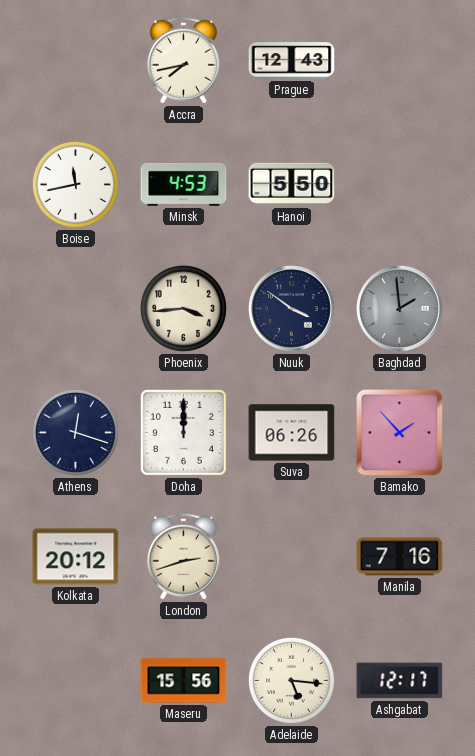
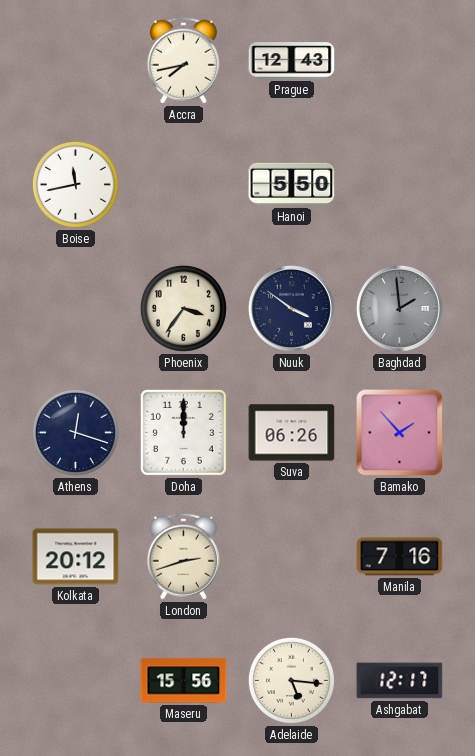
Minsk: 4:53 -> none (184, 184)
Phoenix: 3:44 -> 3:36 (183, 308)
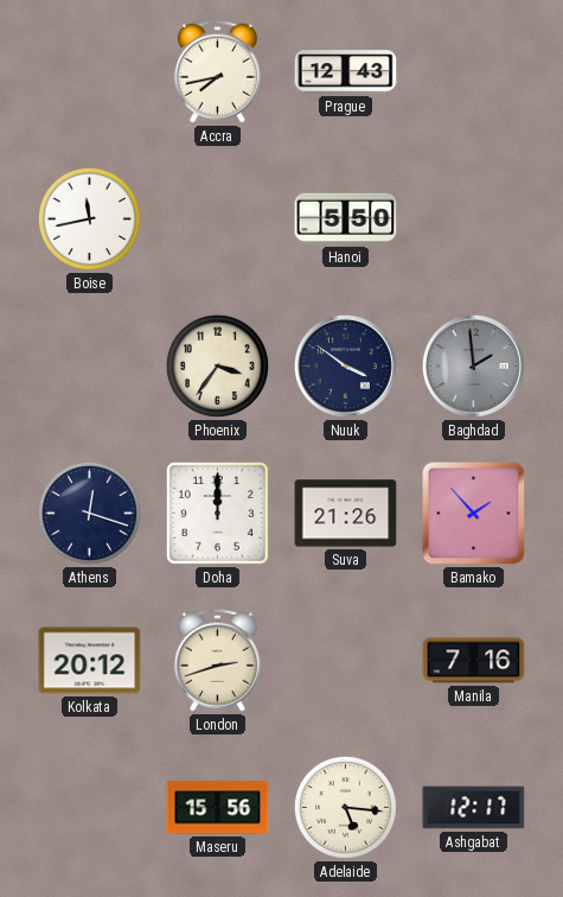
Suva: 06:26 -> 21:26 (346, 514)
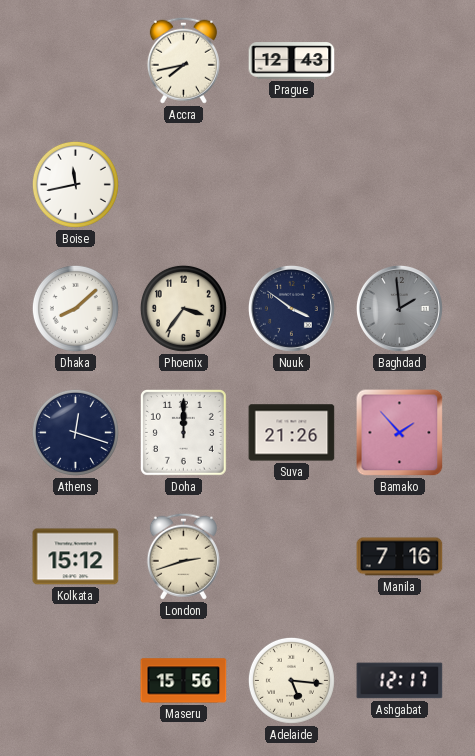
Hanoi: 5:50 -> none (346, 218)
Dhaka: none -> 8:08 (75, 308)
Kolkata: 20:12 -> 15:12 (76, 557)
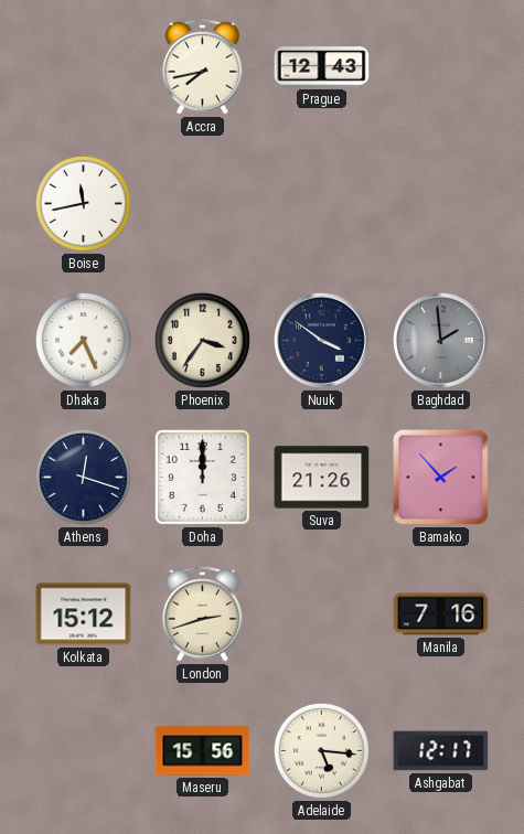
Dhaka: 8:08 -> 7:26 (83, 340)
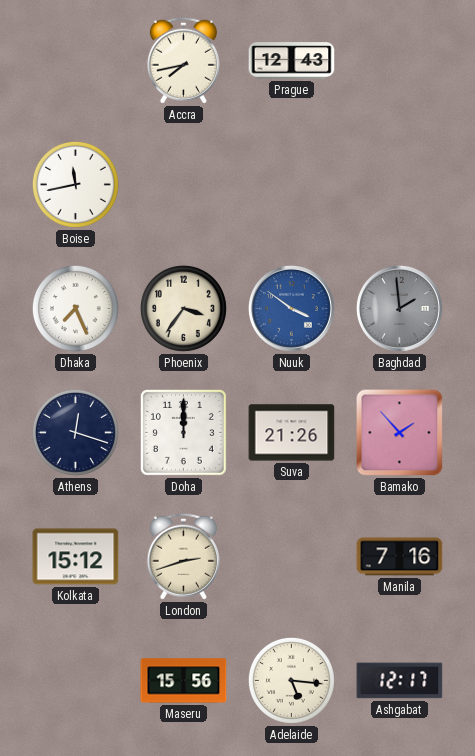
Nuuk dial: navy -> blue (291, 308)
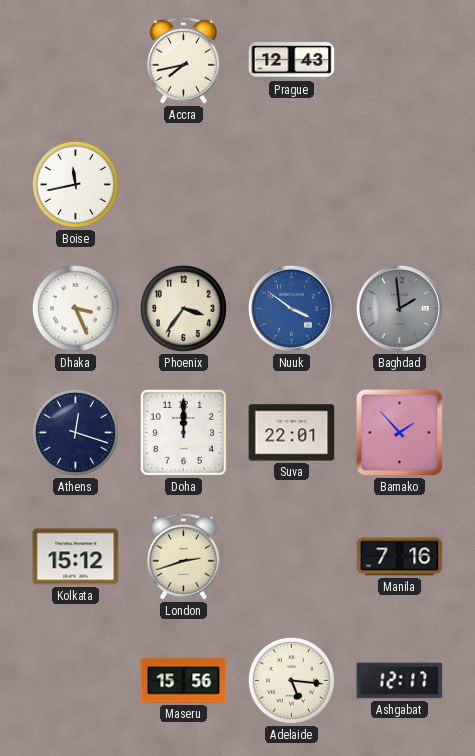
Dhaka: 7:26 -> 3:26 (75, 308)
Suva: 21:26 -> 22:01 (292, 433)
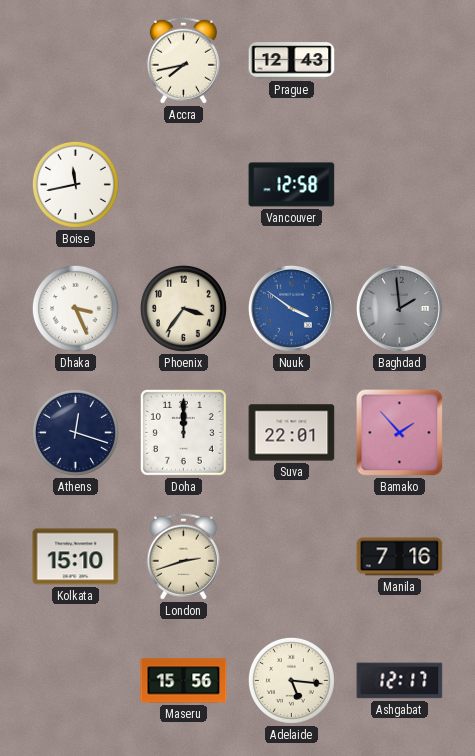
Vancouver: none -> 12:58 (292, 185)
Kolkata: 15:12 -> 15:10 (76, 557)
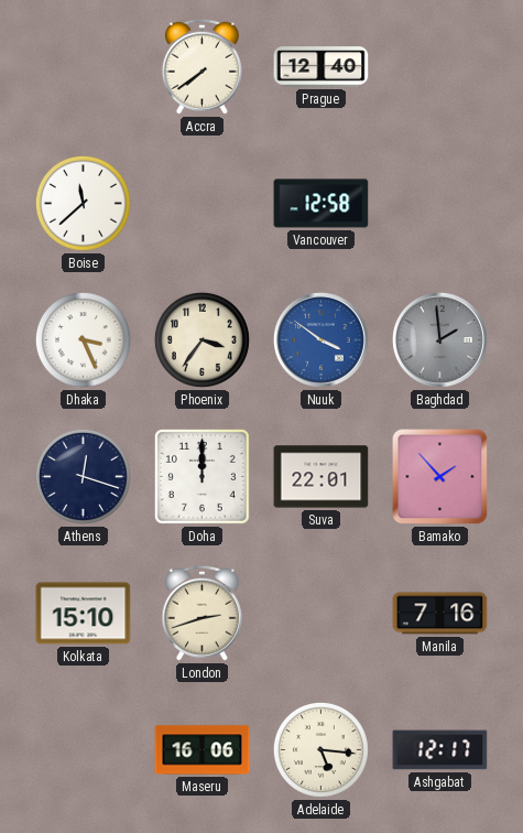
Accra: 7:43 -> 7:39 (201, 66)
Prague: 12:43 -> 12:40 (322, 67)
Boise: 11:43 -> 11:38 (83, 203)
Maseru: 15:56 -> 16:06 (203, 750)
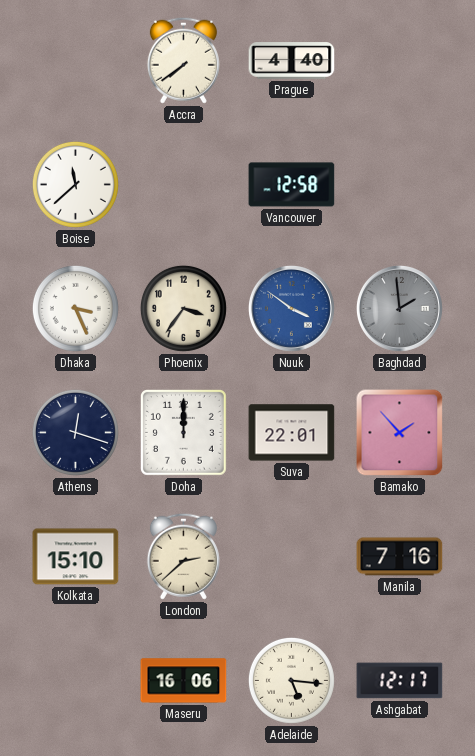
Prague: 12:40 -> 4:40 (292, 61)
London: 2:42 -> 2:38 (183, 556)
